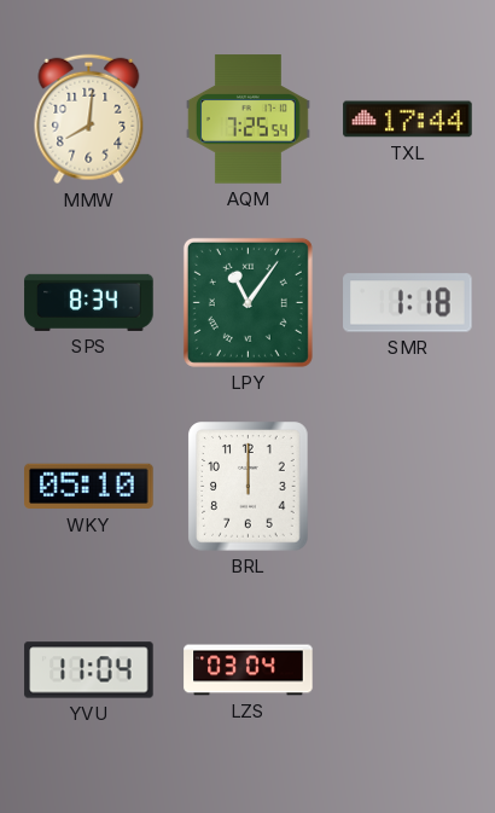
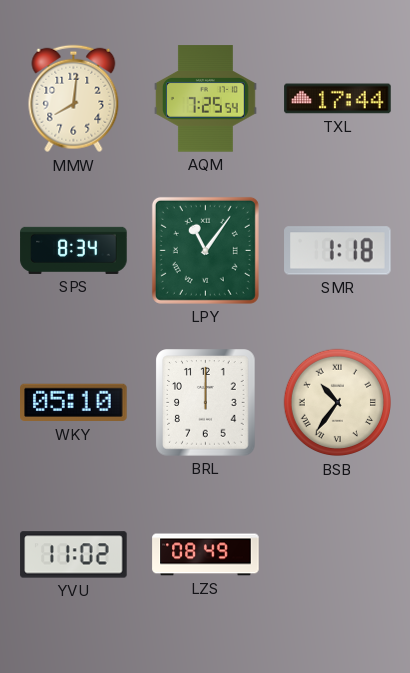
BSB: none -> 10:36 (338, 403)
YVU: 11:04 -> 11:02 (74, 555)
LZS: 03:04 -> 08:49 (206, 555)
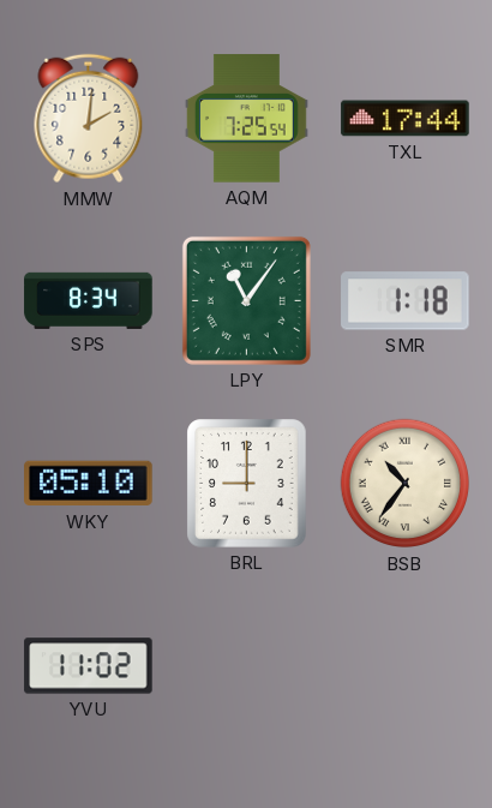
MMW: 8:01 -> 2:01 (89, 119)
BRL: 12:00 -> 9:00 (247, 484)
LZS: 08:49 -> none (206, 555)
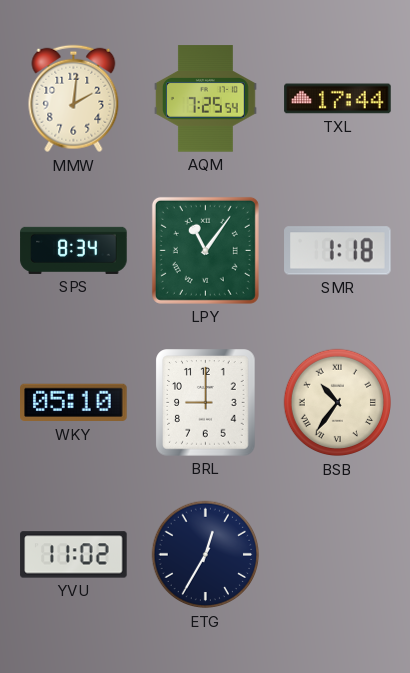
ETG: none -> 12:35 (206, 555)
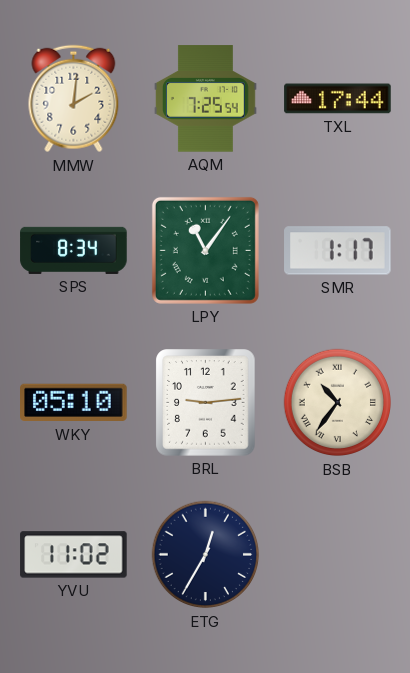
SMR: 1:18 -> 1:17 (338, 251)
BRL: 9:00 -> 9:14 (206, 403)
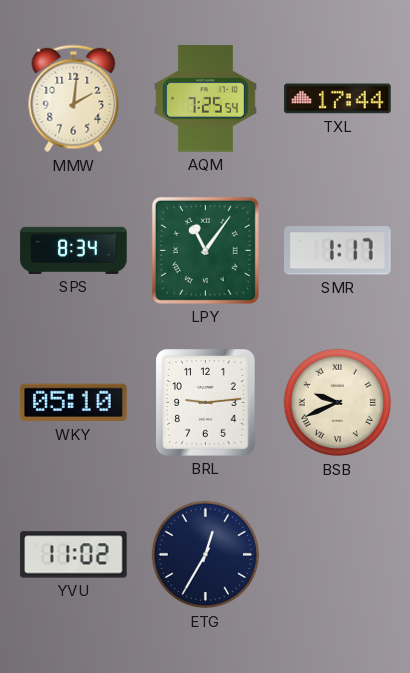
BSB: 10:36 -> 9:41 (338, 403)
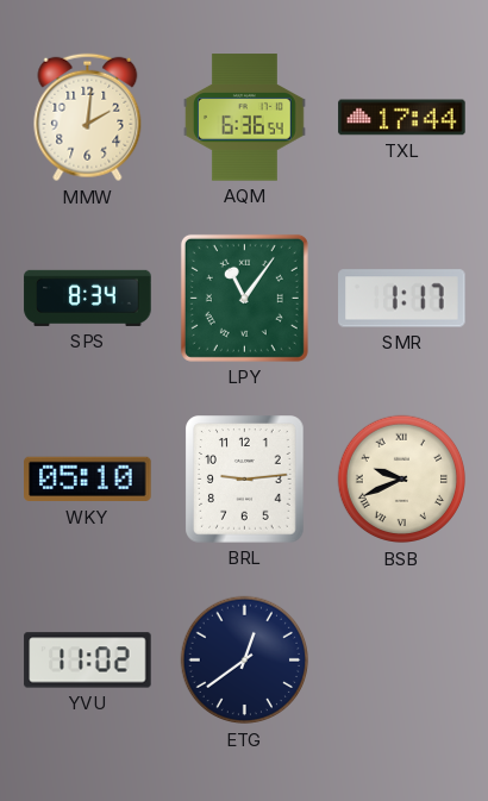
AQM: 7:25 -> 6:36 (244, 118)
ETG: 12:35 -> 12:39 (245, 661)
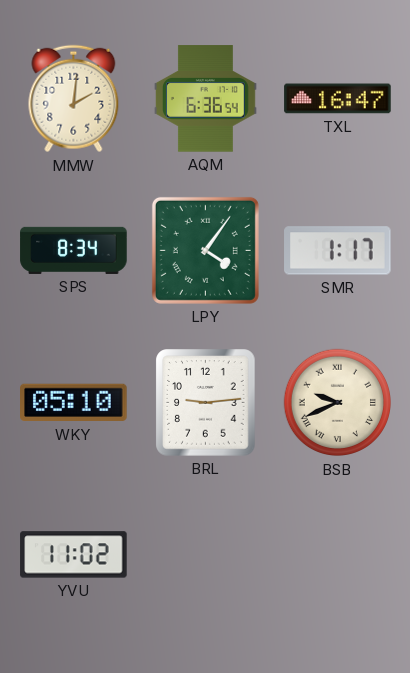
TXL: 17:44 -> 16:47 (338, 99)
LPY: 11:06 -> 4:06 (205, 250)
ETG: 12:39 -> none (245, 661)
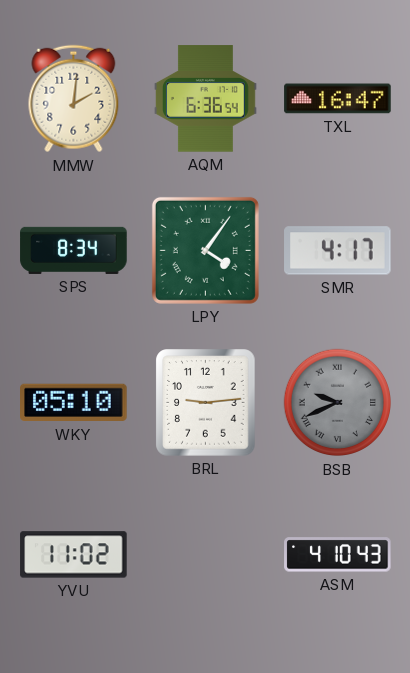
SMR: 1:17 -> 4:17 (338, 251)
BSB dial: cream -> grey (338, 403)
ASM: none -> 4:10 (338, 555)
